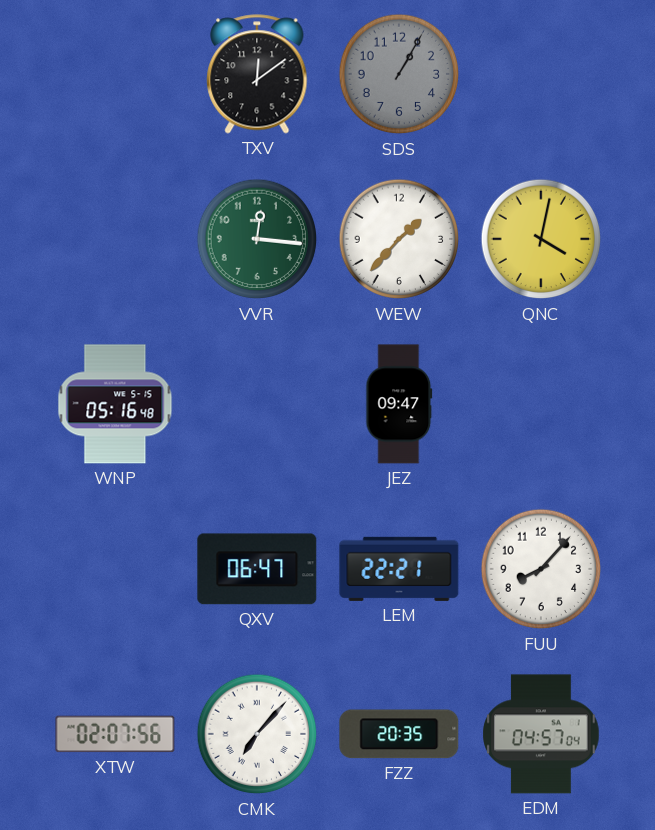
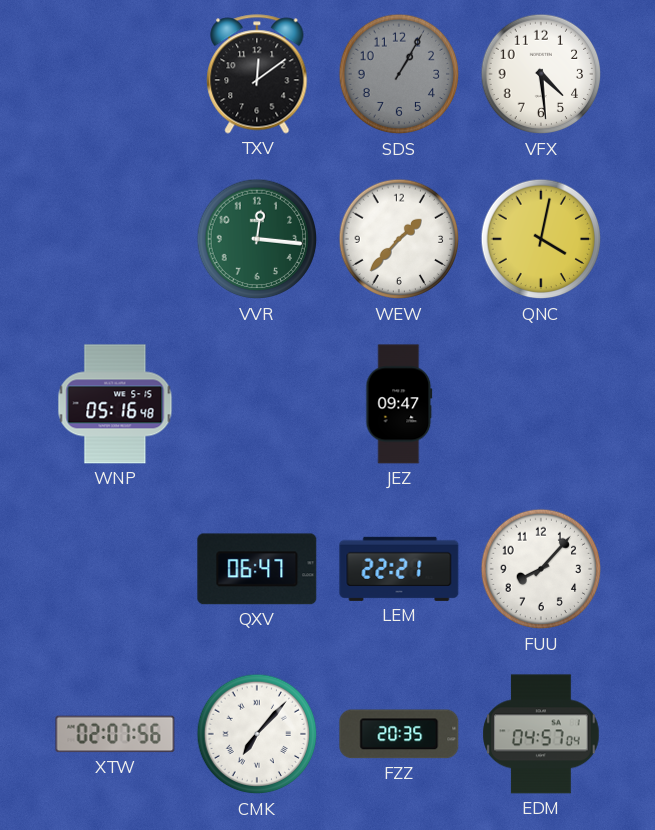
VFX: none -> 4:29 (541, 74)
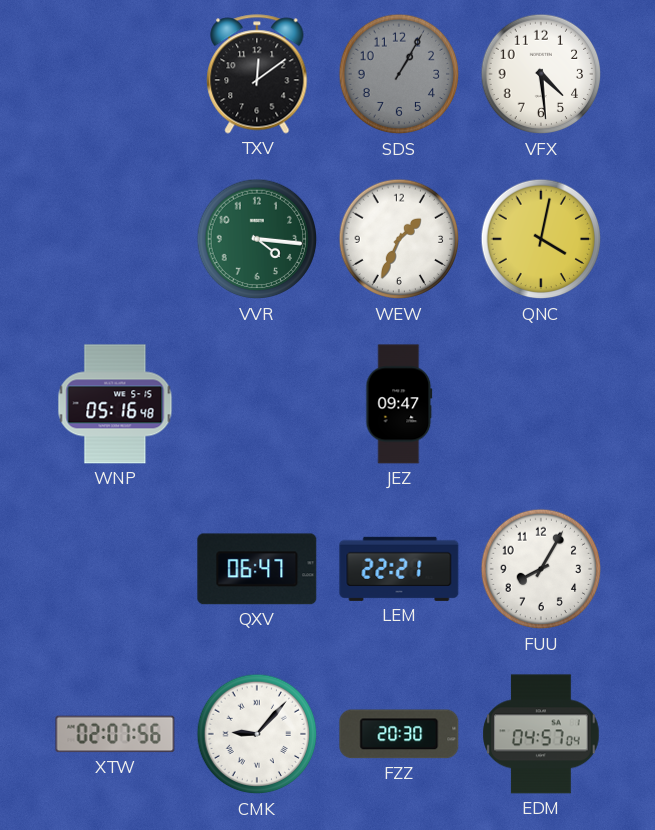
VVR: 12:16 -> 4:16 (257, 239)
WEW: 1:37 -> 1:34 (399, 239)
FUU: 8:07 -> 8:05 (541, 569)
CMK: 7:07 -> 9:07 (257, 734)
FZZ: 20:35 -> 20:30 (399, 734)
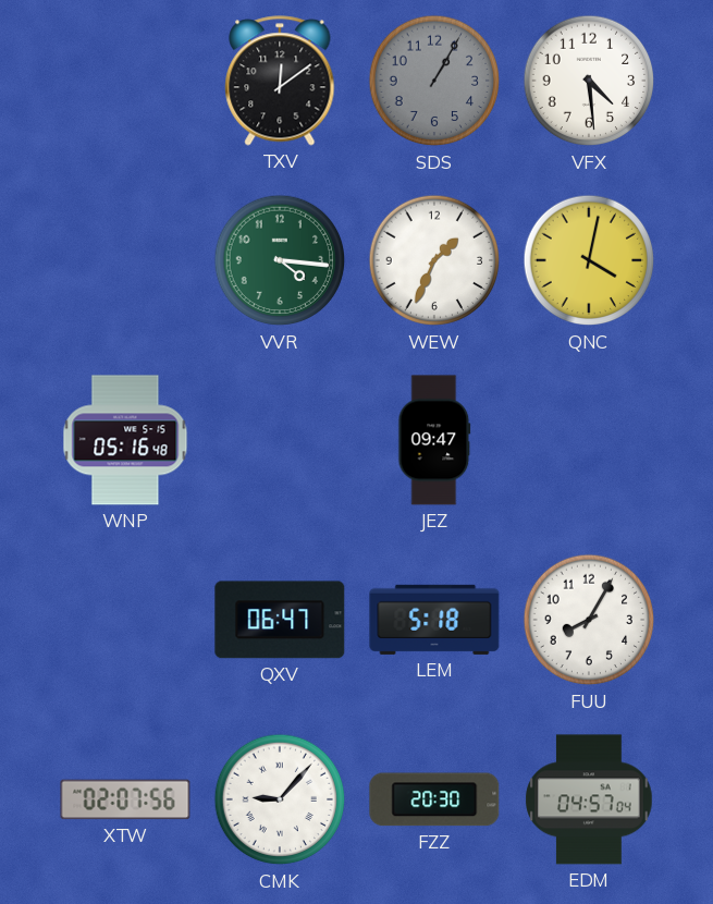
LEM: 22:21 -> 5:18 (434, 620)
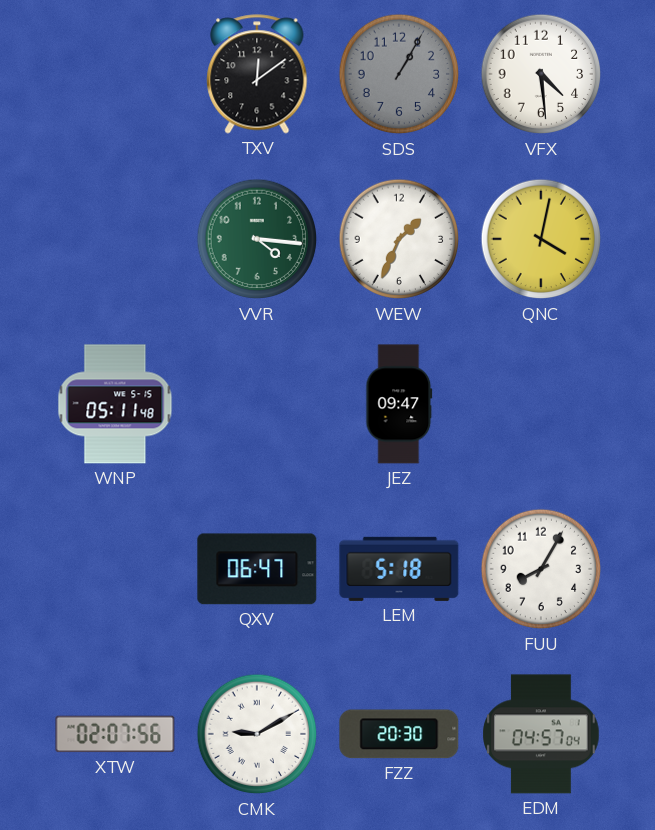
WNP: 05:16 -> 05:11 (115, 404)
CMK: 9:07 -> 9:10 (257, 734)
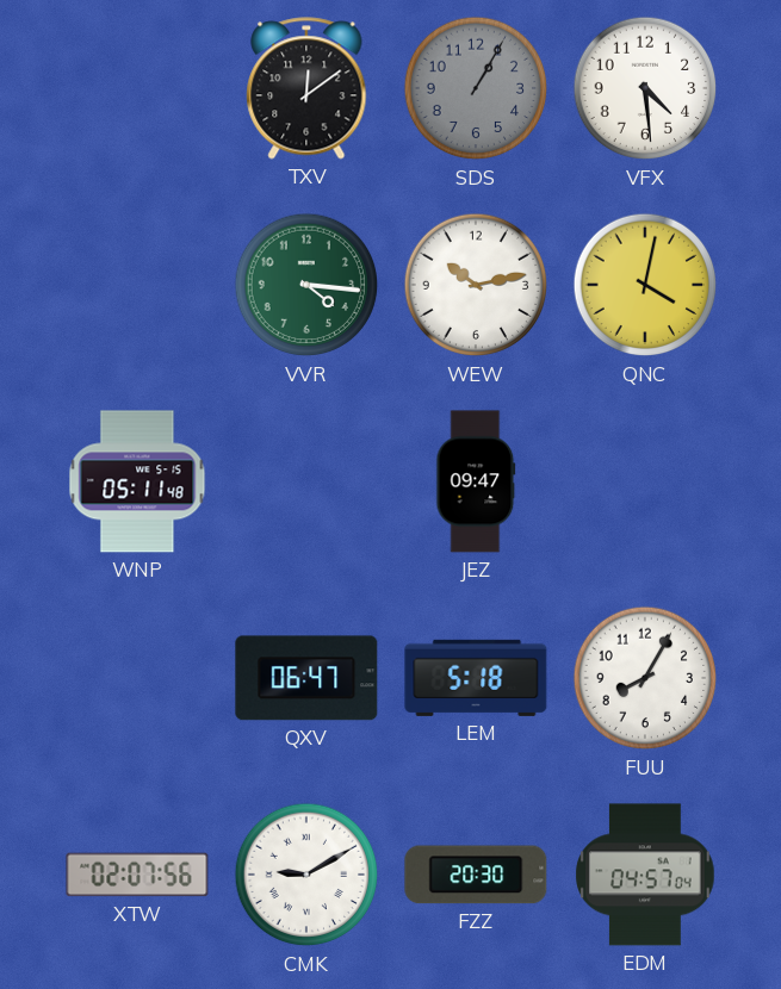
WEW: 1:34 -> 10:13 (476, 285)
